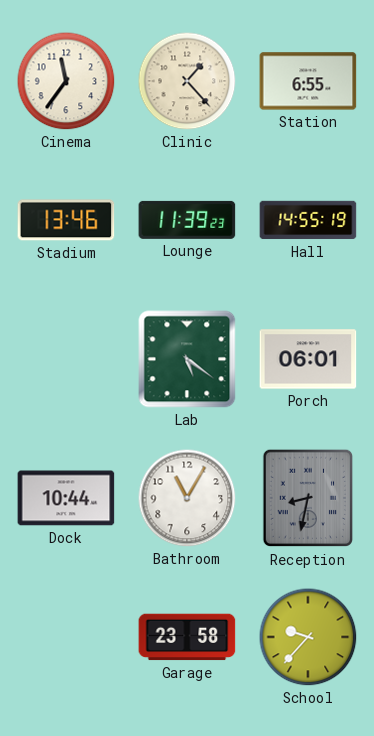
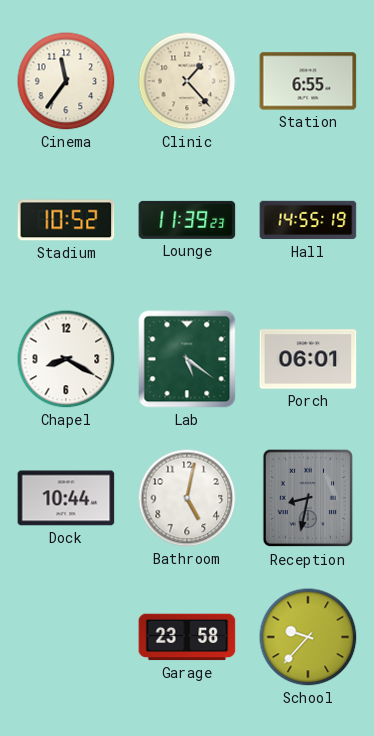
Stadium: 13:46 -> 10:52 (66, 220)
Chapel: none -> 8:20 (66, 359)
Bathroom: 11:05 -> 5:02 (187, 498)
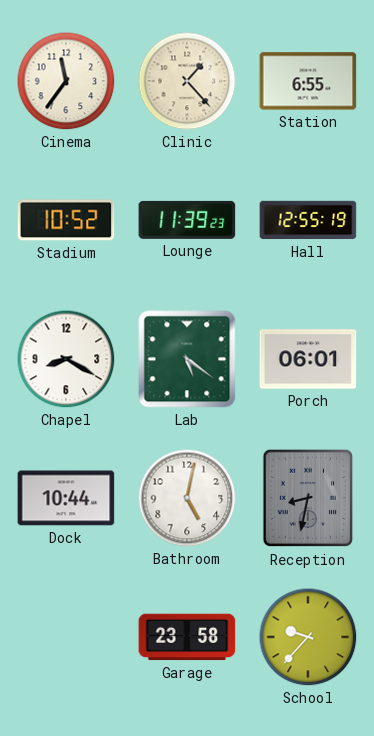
Hall: 14:55 -> 12:55 (308, 220)
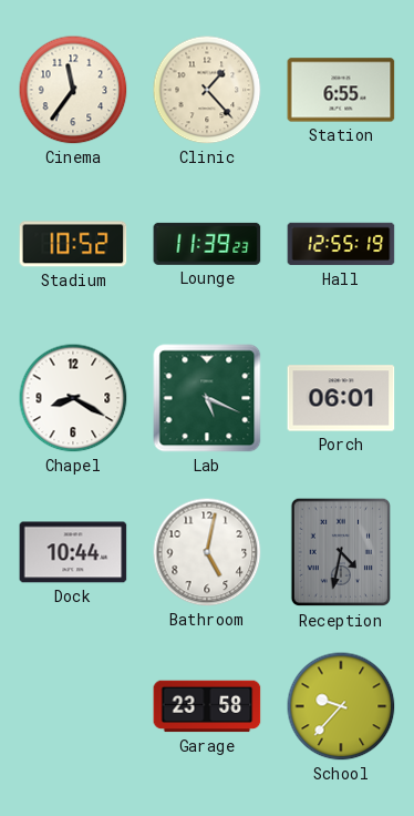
Lab: 5:21 -> 5:19 (207, 398)
Reception: 8:32 -> 4:32 (341, 552)
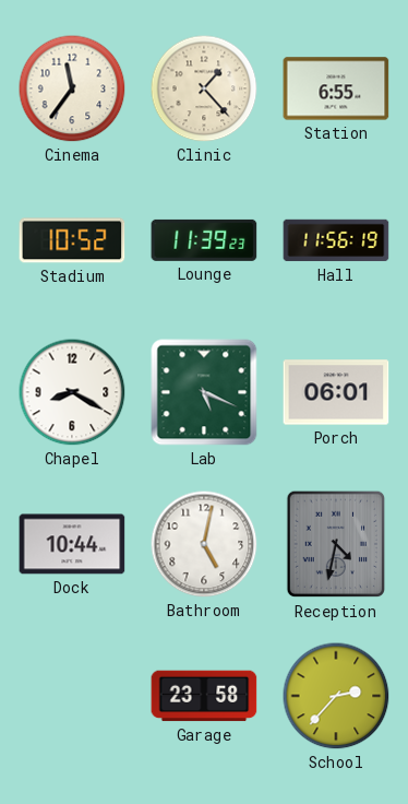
Hall: 12:55 -> 11:56 (336, 240)
School: 9:37 -> 2:37 (336, 696)
